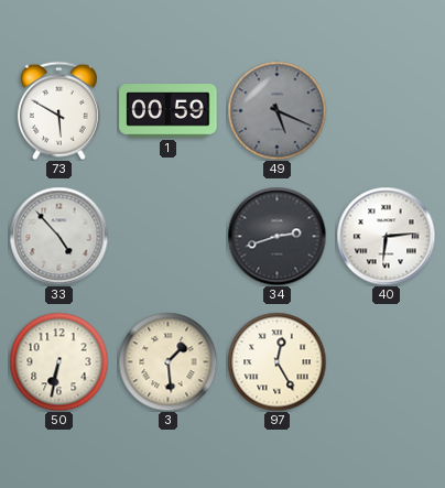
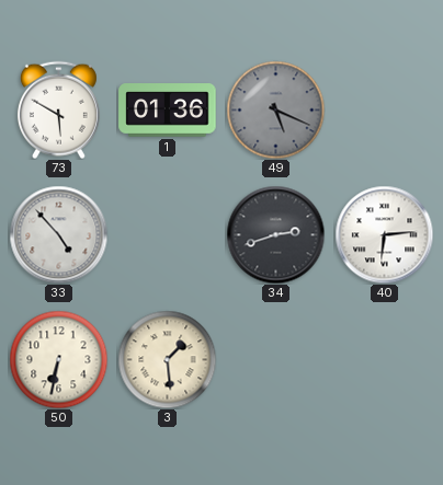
1: 00:59 -> 01:36 (168, 111)
97: 12:25 -> none (276, 361)
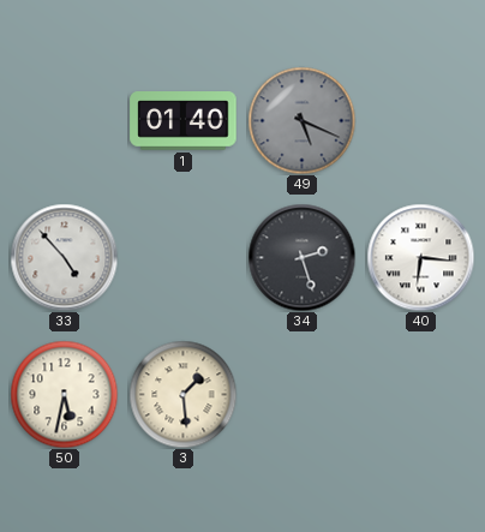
73: 5:50 -> none (58, 109)
1: 01:36 -> 01:40 (184, 121)
34: 2:42 -> 2:27 (301, 257)
40: 6:14 -> 6:16 (420, 257)
50: 6:32 -> 5:32 (64, 394)
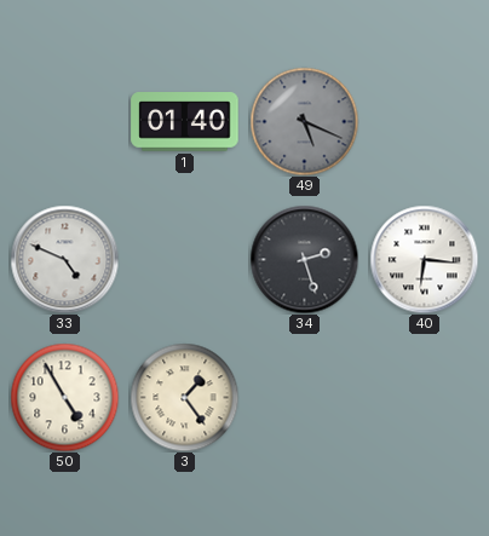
33: 4:53 -> 4:49 (64, 259)
50: 5:32 -> 4:55 (64, 397)
3: 1:29 -> 1:24 (184, 397)
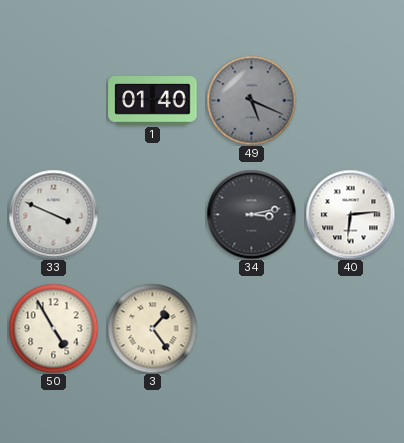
33: 4:49 -> 3:49 (53, 214)
34: 2:27 -> 3:13 (251, 214)
40: 6:16 -> 6:14 (350, 214)
